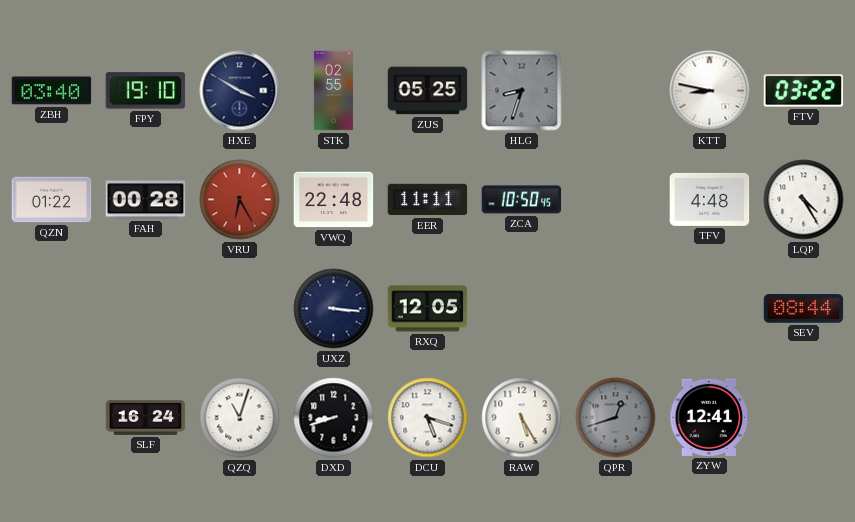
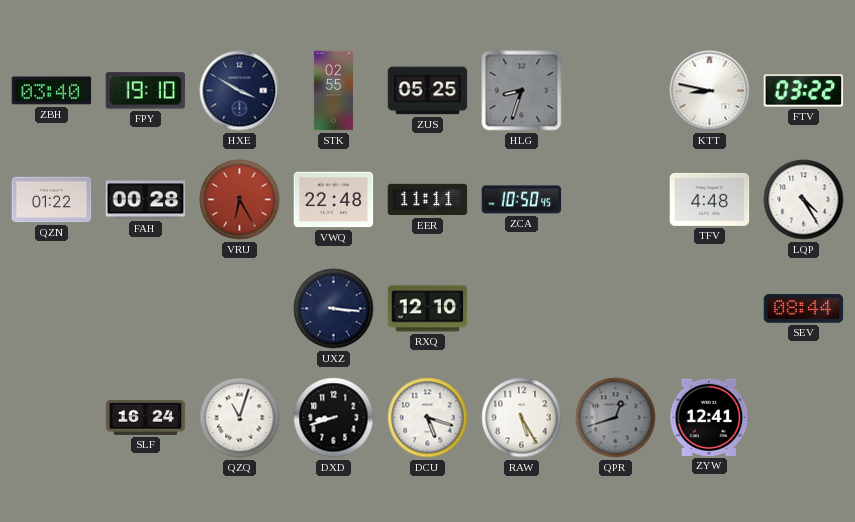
RXQ: 12:05 -> 12:10 (428, 309)
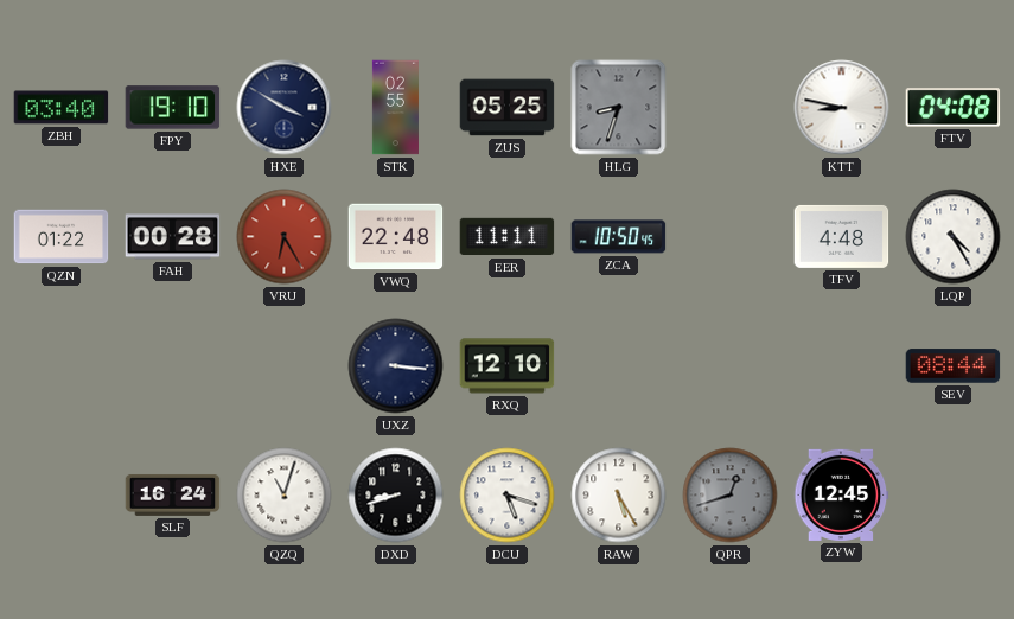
FTV: 03:22 -> 04:08 (954, 108)
ZYW: 12:41 -> 12:45 (842, 494)
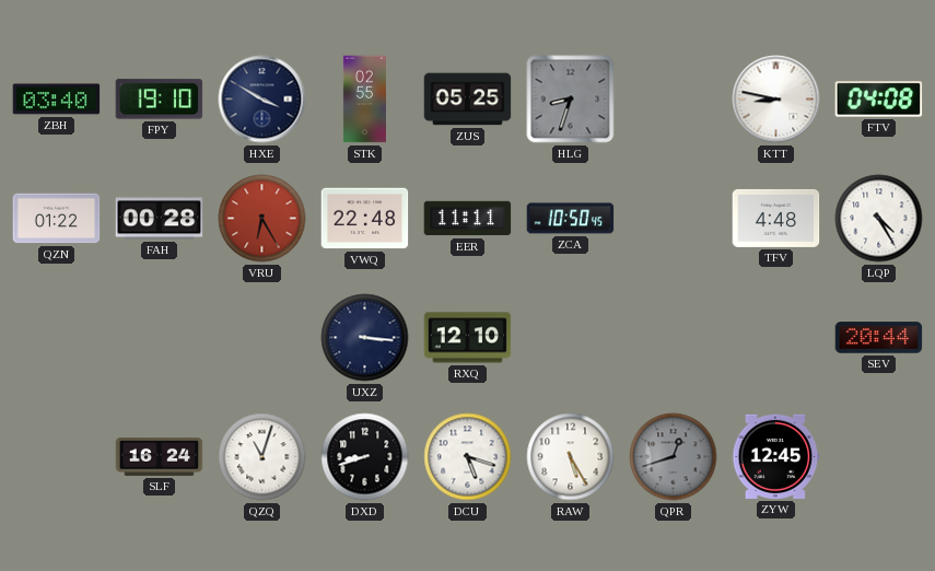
SEV: 08:44 -> 20:44 (879, 338)
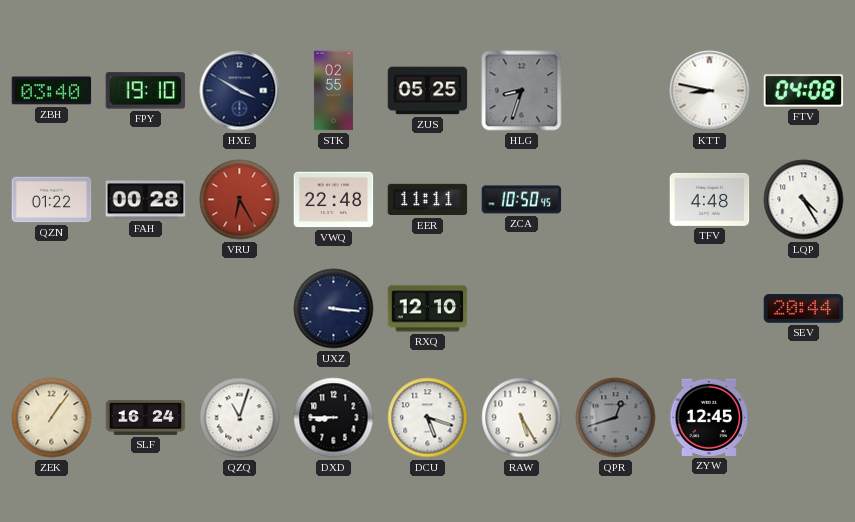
ZEK: none -> 1:06 (52, 418)
DXD: 8:42 -> 8:45 (334, 418)
